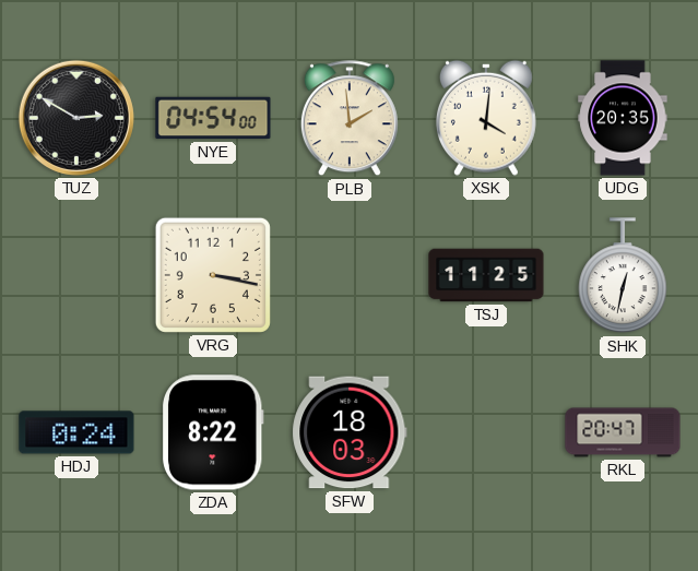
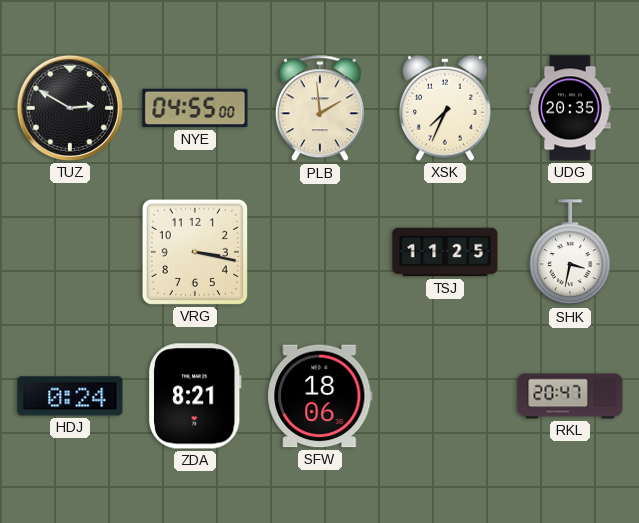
NYE: 04:54 -> 04:55 (195, 108)
XSK: 4:01 -> 7:34 (445, 108)
SHK: 12:32 -> 3:32 (571, 253)
ZDA: 8:22 -> 8:21 (195, 396)
SFW: 18:03 -> 18:06 (320, 396)
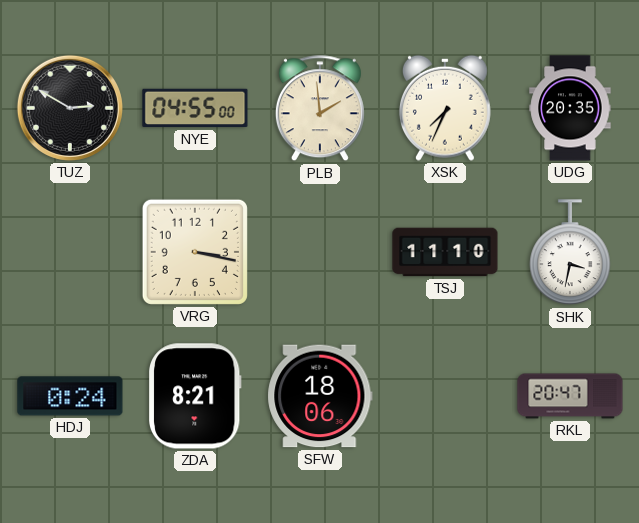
TSJ: 11:25 -> 11:10 (445, 252)
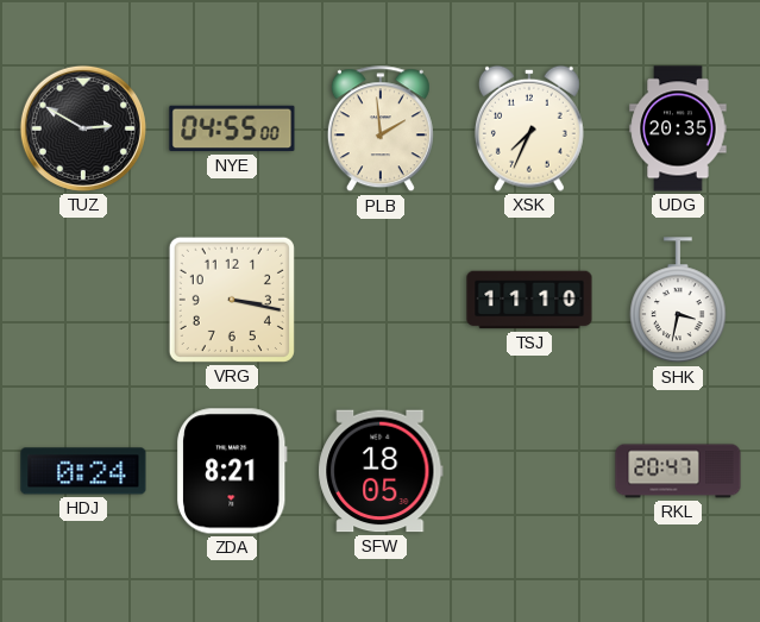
SFW: 18:06 -> 18:05 (381, 471)
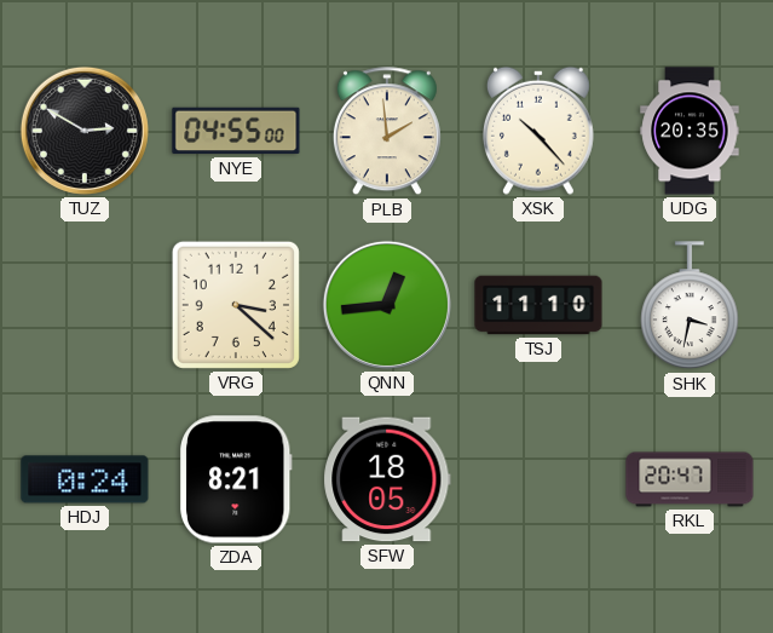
XSK: 7:34 -> 10:23 (538, 131)
VRG: 3:17 -> 3:22 (236, 305)
QNN: none -> 12:44 (387, 305)
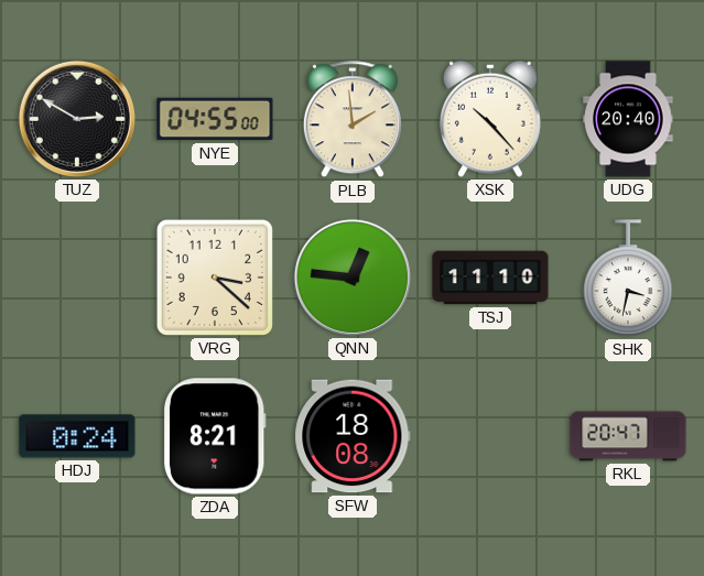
UDG: 20:35 -> 20:40 (628, 119)
QNN: 12:44 -> 12:46 (353, 278)
SFW: 18:05 -> 18:08 (353, 436)
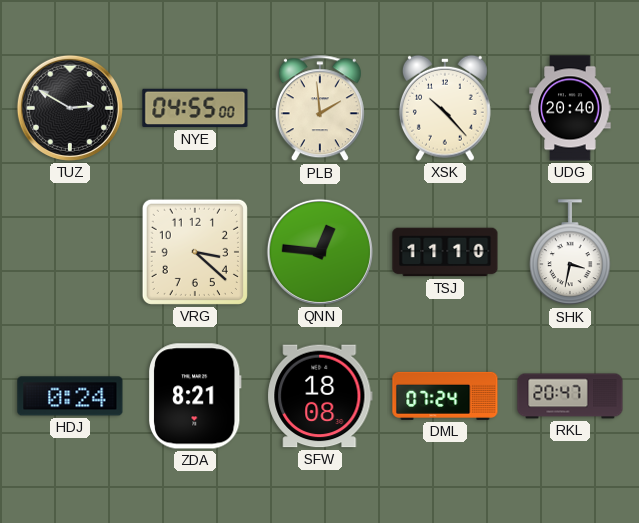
DML: none -> 07:24 (445, 396)
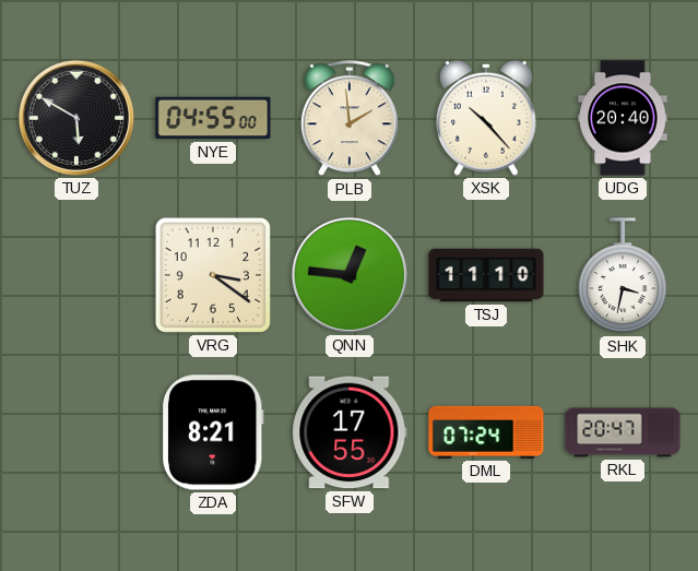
TUZ: 2:50 -> 5:50 (76, 118)
VRG: 3:22 -> 3:21 (213, 275)
HDJ: 0:24 -> none (70, 396)
SFW: 18:08 -> 17:55 (350, 432)
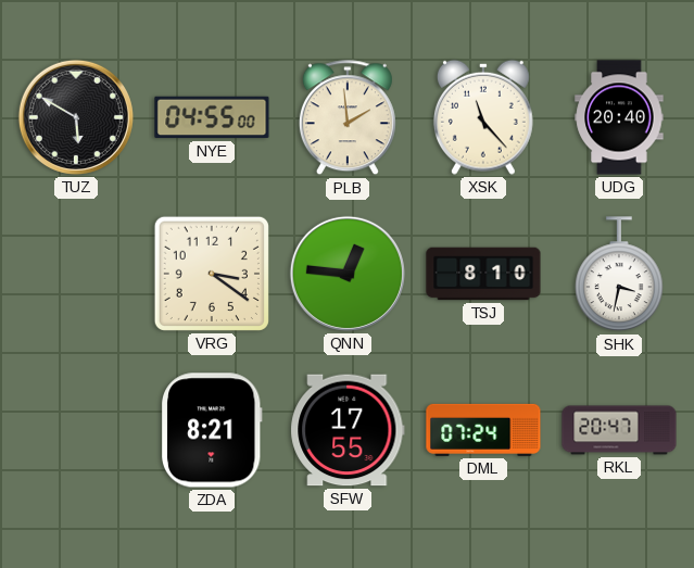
XSK: 10:23 -> 11:23 (483, 117)
TSJ: 11:10 -> 8:10 (483, 274)
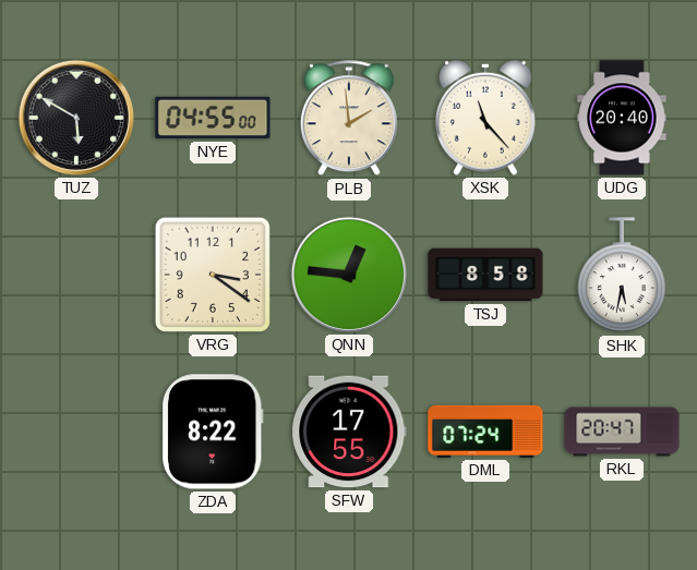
TSJ: 8:10 -> 8:58 (485, 275)
SHK: 3:32 -> 5:32 (623, 276)
ZDA: 8:21 -> 8:22 (213, 432)
